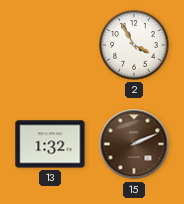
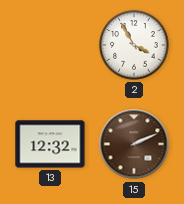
13: 1:32 -> 12:32 (50, 144)
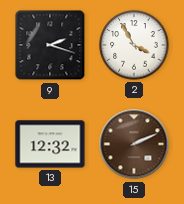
9: none -> 2:18 (50, 45)
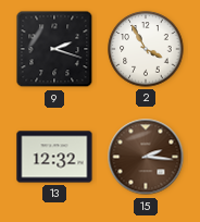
15: 2:11 -> 2:16 (146, 157)
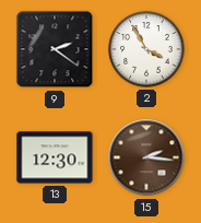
9: 2:18 -> 2:21 (55, 49)
13: 12:32 -> 12:30 (55, 157)
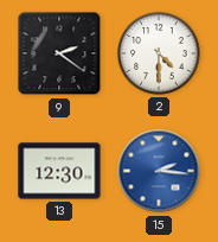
2: 3:55 -> 4:30 (159, 53)
15 dial: brown -> blue (159, 171)
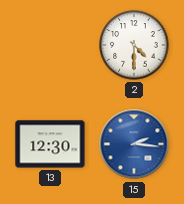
9: 2:21 -> none (59, 53)
